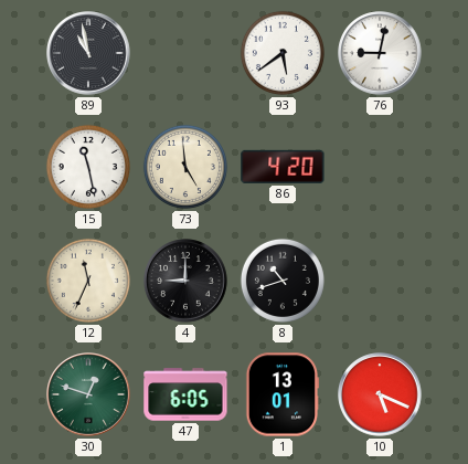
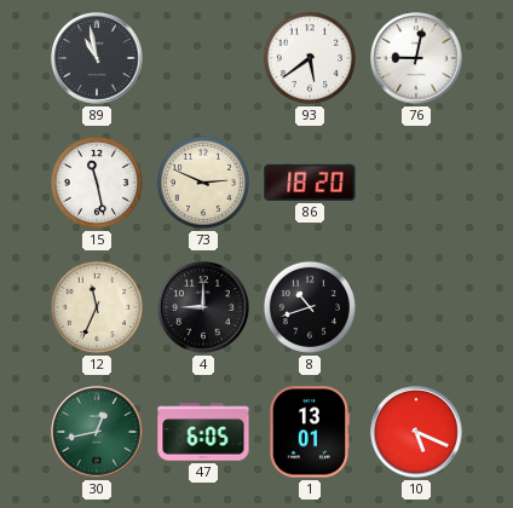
73: 4:59 -> 2:49 (203, 183)
86: 4:20 -> 18:20 (310, 183)
30: 12:48 -> 12:43 (97, 432)
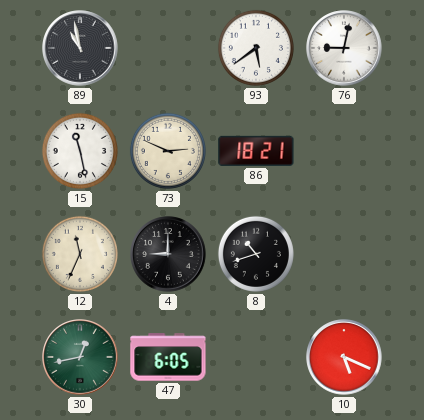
86: 18:20 -> 18:21 (256, 151)
1: 13:01 -> none (310, 432)
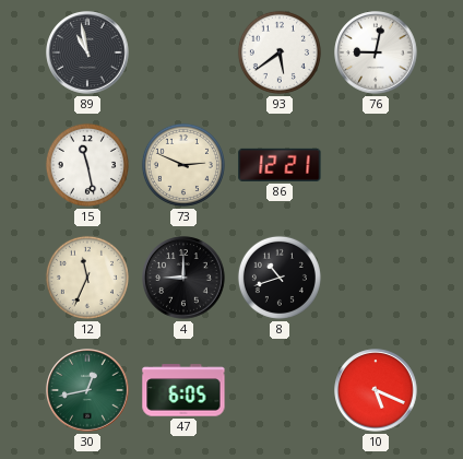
86: 18:21 -> 12:21 (280, 165)
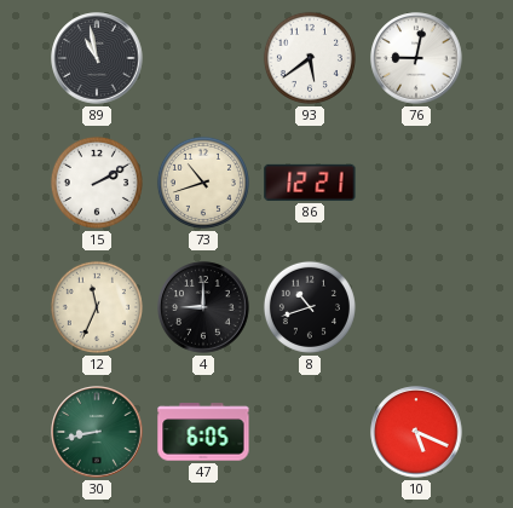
15: 11:28 -> 2:10 (97, 183)
73: 2:49 -> 10:42 (203, 183)
30: 12:43 -> 8:43 (97, 432)
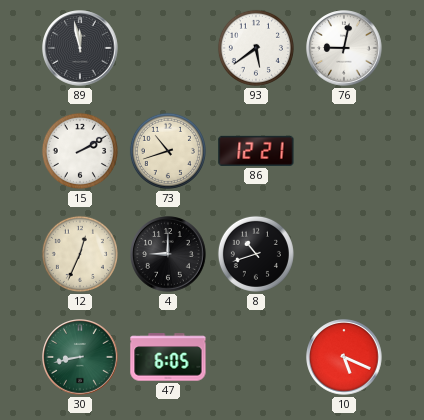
89: 10:58 -> 11:58 (80, 48)
12: 11:34 -> 12:34 (80, 254)
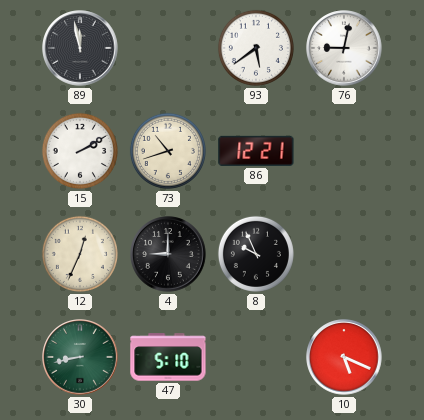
8: 10:42 -> 9:56 (256, 254)
47: 6:05 -> 5:10 (168, 357)
